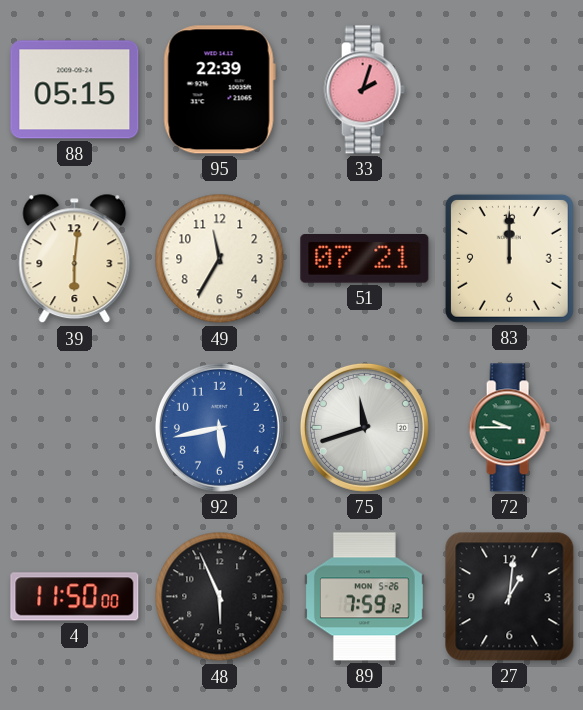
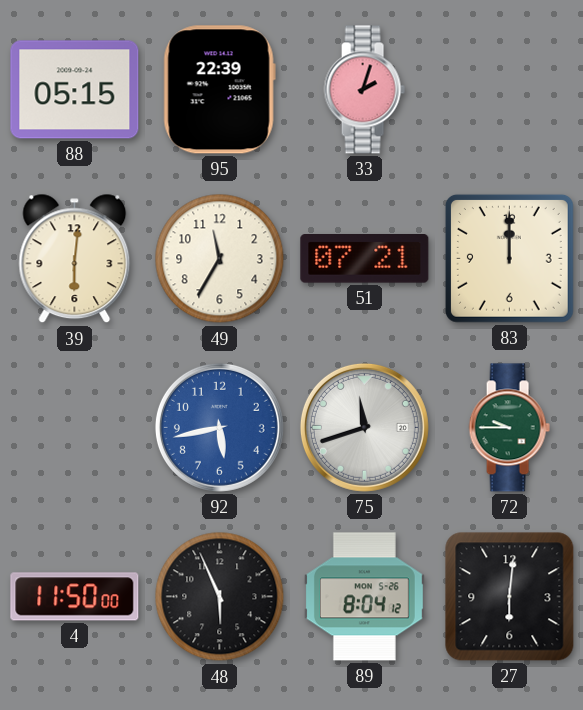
89: 7:59 -> 8:04 (364, 597)
27: 1:01 -> 6:01 (510, 597)
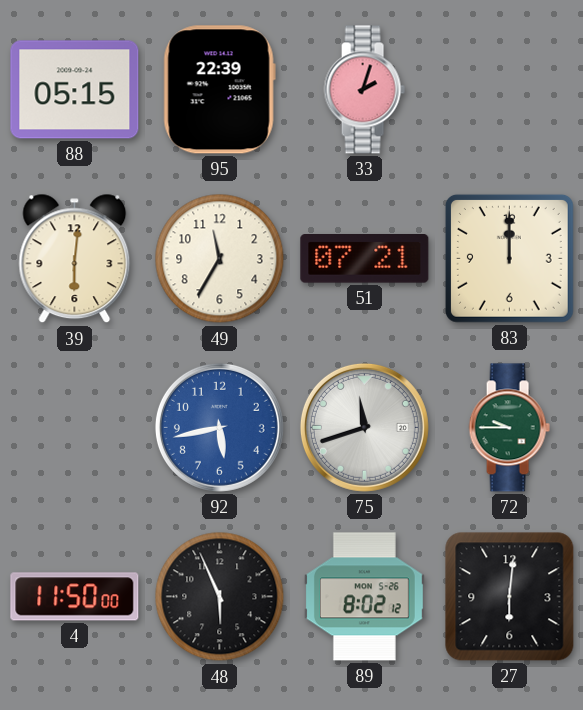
89: 8:04 -> 8:02 (364, 597)
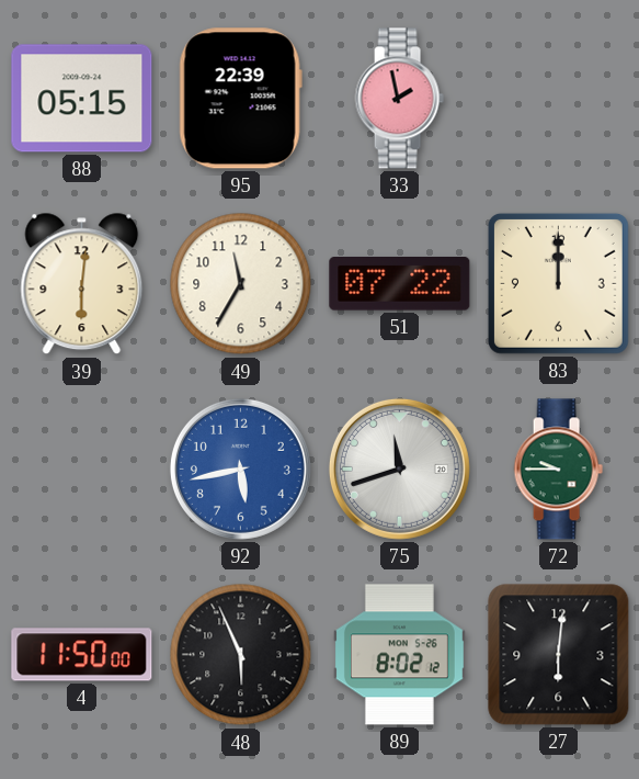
33: 2:03 -> 1:58 (399, 99)
51: 07:21 -> 07:22 (400, 284)
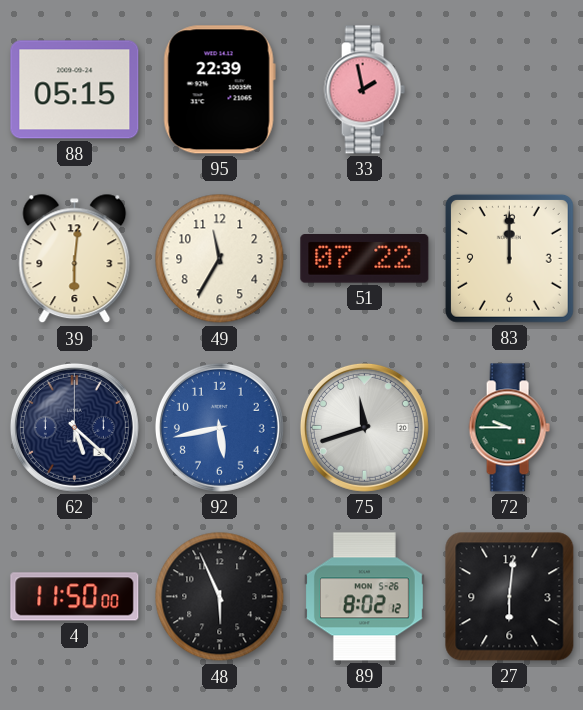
62: none -> 5:22 (74, 427)
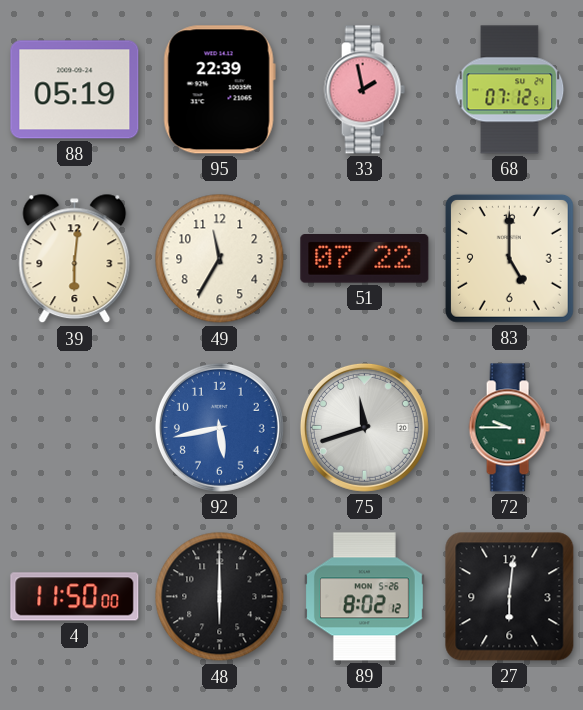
88: 05:15 -> 05:19 (75, 90)
68: none -> 07:12 (510, 90)
83: 12:00 -> 5:00 (509, 258)
62: 5:22 -> none (74, 427)
48: 5:56 -> 6:00 (220, 597)
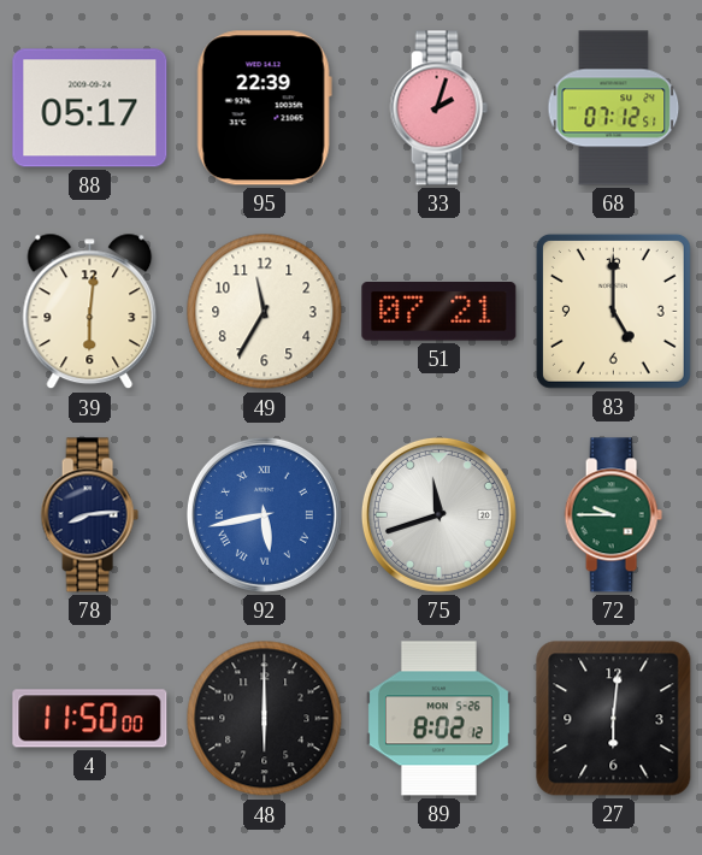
88: 05:19 -> 05:17 (90, 108)
33: 1:58 -> 2:03 (438, 108)
51: 07:22 -> 07:21 (440, 312)
78: none -> 8:14 (89, 515)
92 numerals: Arabic -> Roman (264, 514)
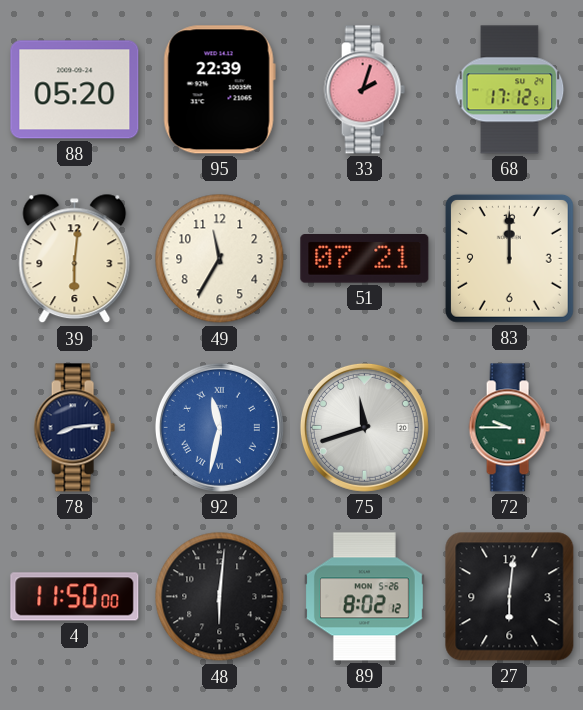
88: 05:17 -> 05:20 (75, 90)
68: 07:12 -> 17:12 (510, 90)
83: 5:00 -> 12:00 (509, 258)
92: 5:43 -> 11:32 (219, 427)
48: 6:00 -> 6:01 (220, 597)
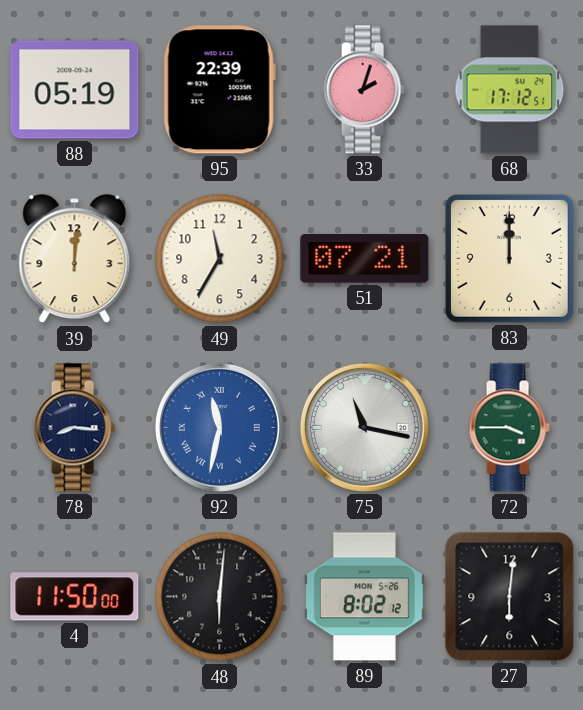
88: 05:20 -> 05:19 (75, 90)
39: 6:01 -> 12:01 (75, 259)
78: 8:14 -> 8:16 (74, 428)
75: 11:42 -> 11:17 (364, 427)
72: 9:45 -> 3:45 (509, 428)
